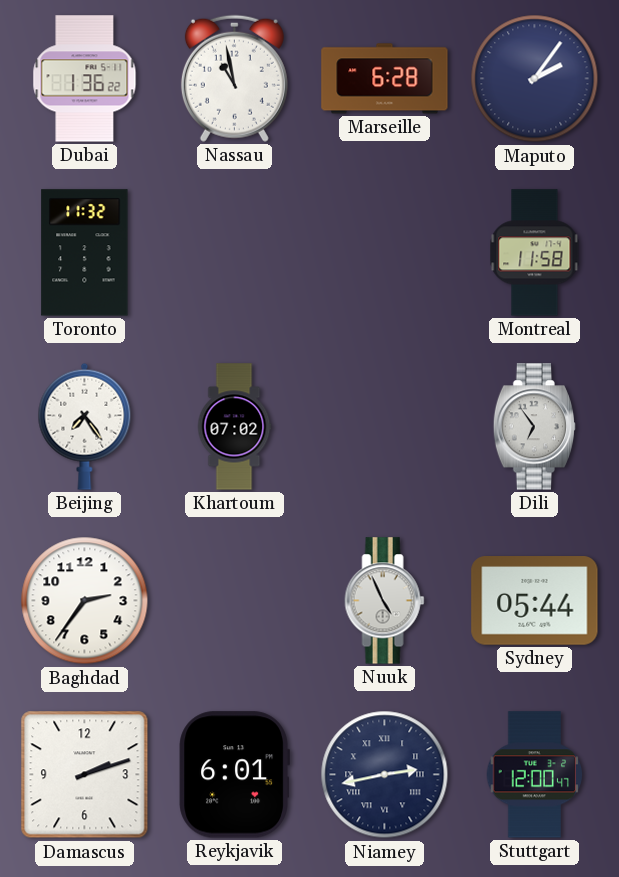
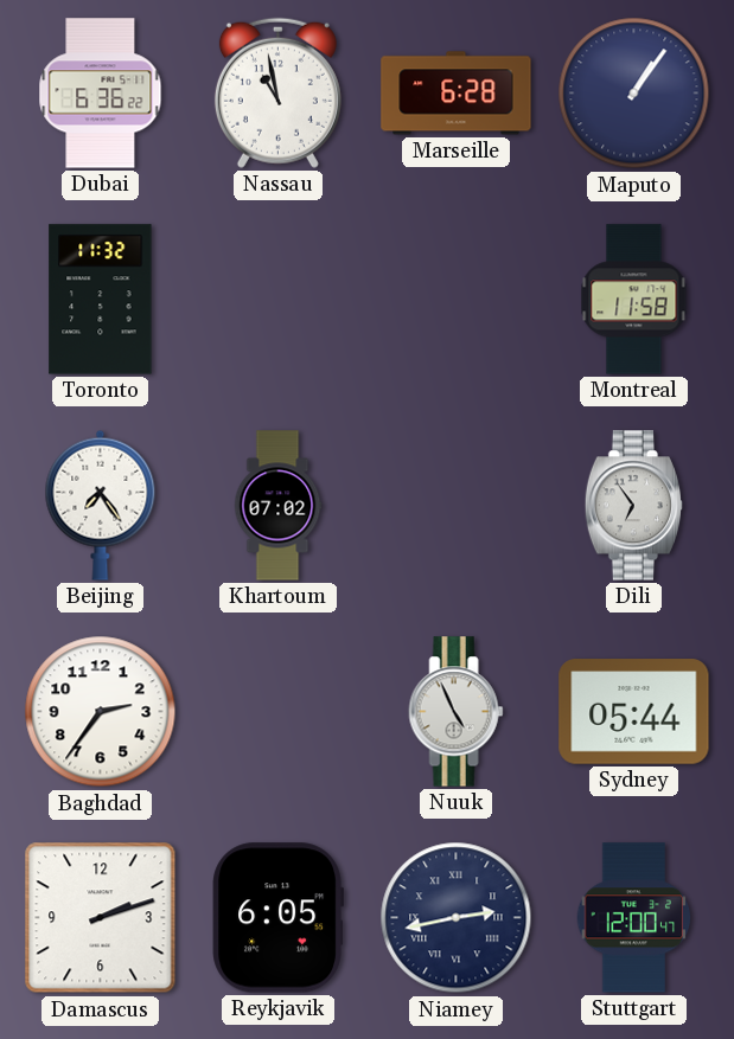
Dubai: 1:36 -> 6:36 (101, 94)
Maputo: 2:06 -> 1:06 (634, 94)
Reykjavik: 6:01 -> 6:05 (277, 918)
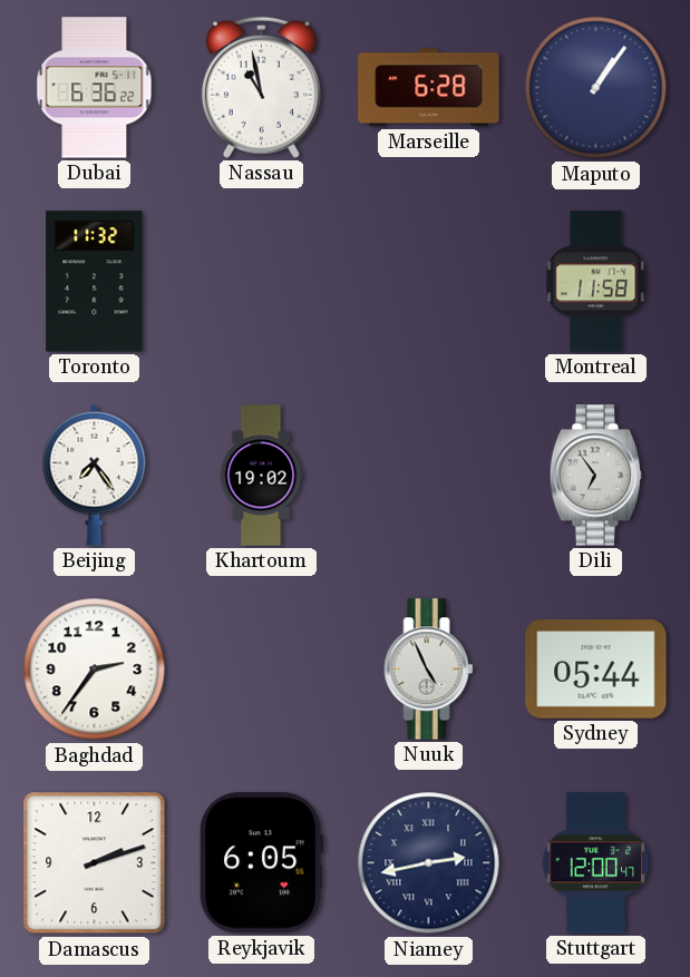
Khartoum: 07:02 -> 19:02 (261, 476)
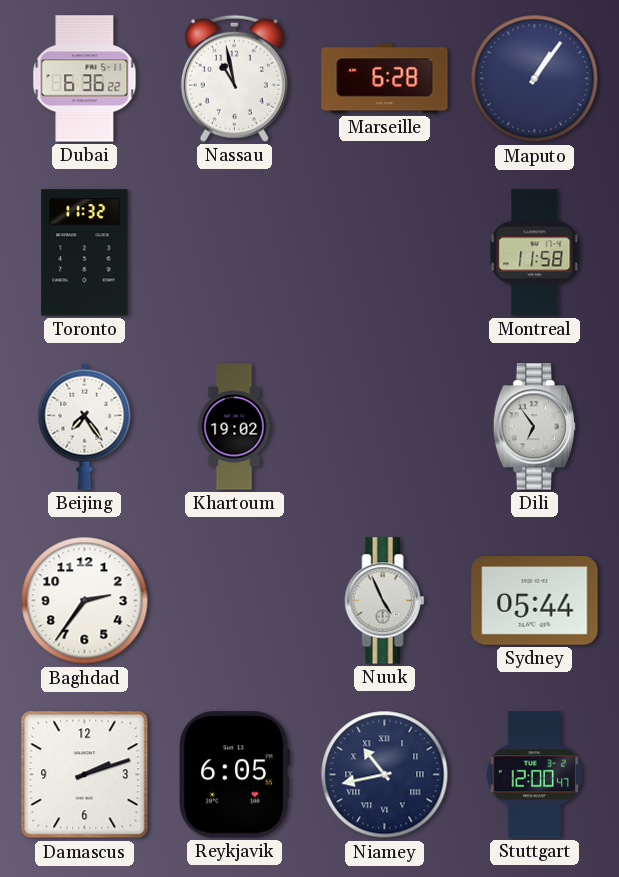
Niamey: 2:43 -> 10:43 (385, 775)
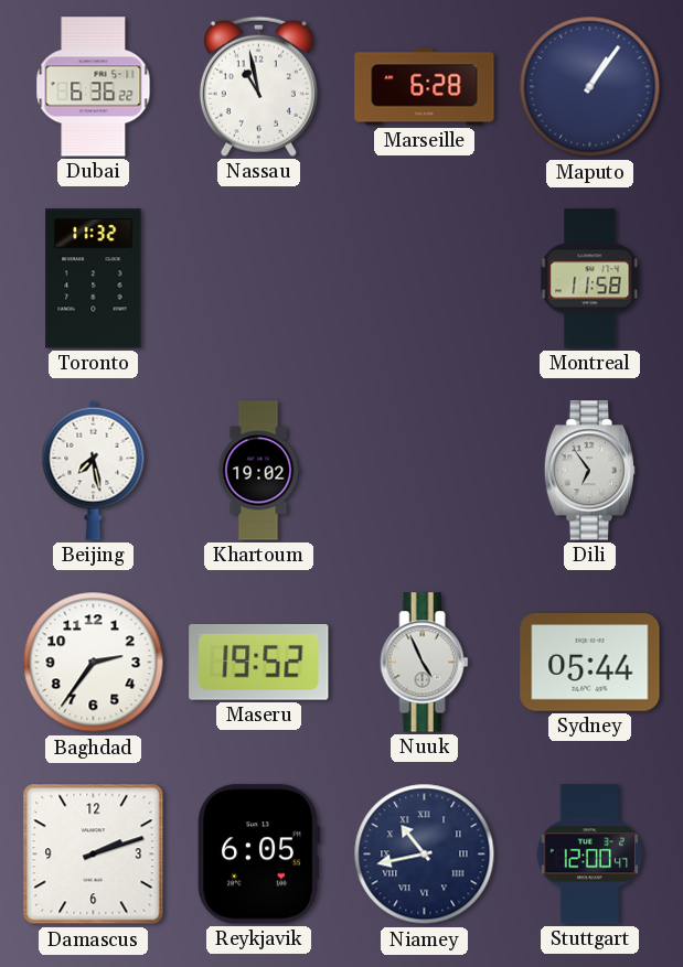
Beijing: 7:24 -> 7:28 (94, 470)
Maseru: none -> 19:52 (259, 662)
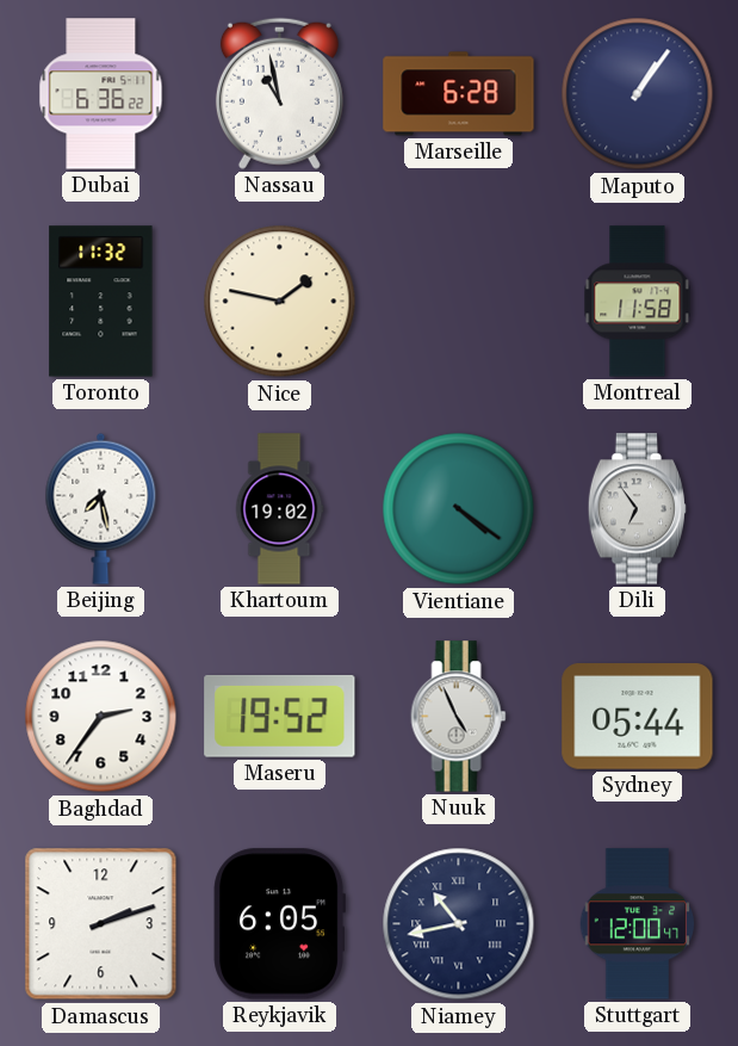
Nice: none -> 1:47 (280, 302)
Vientiane: none -> 4:21 (459, 509)
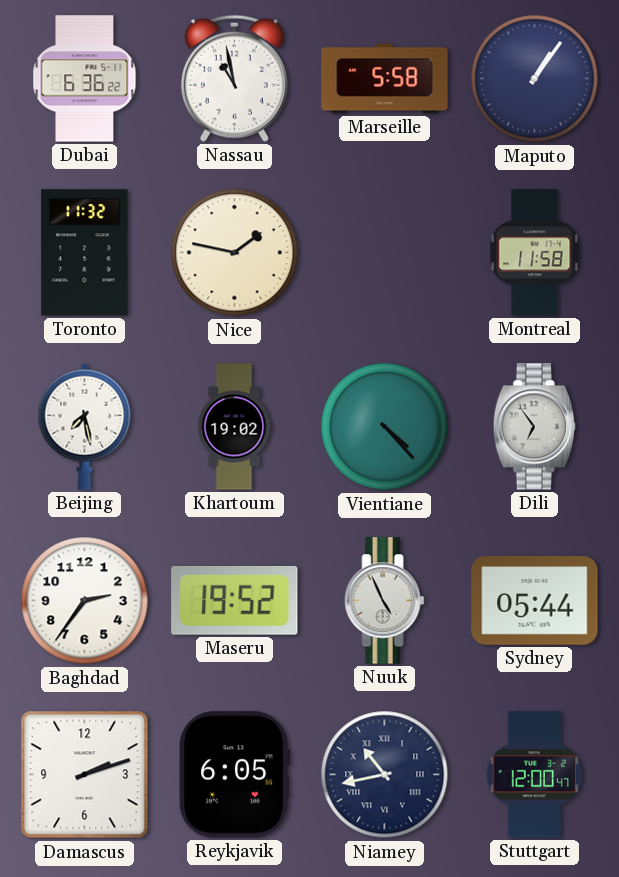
Marseille: 6:28 -> 5:58 (385, 79)
Vientiane: 4:21 -> 4:23 (385, 427)
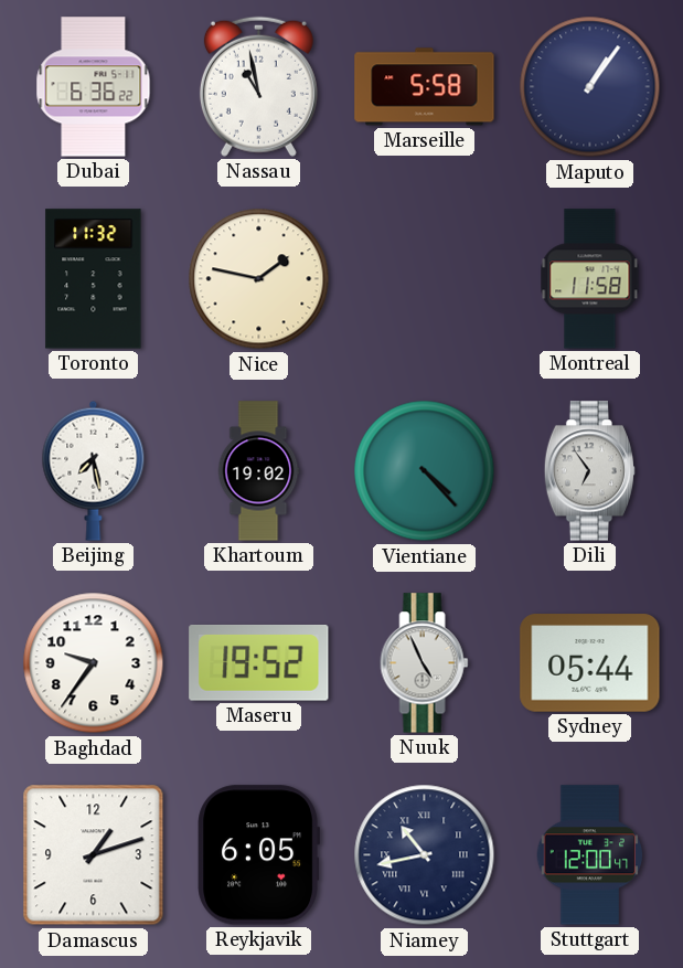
Baghdad: 2:36 -> 9:36 (94, 663)
Damascus: 2:12 -> 1:12 (94, 855)
